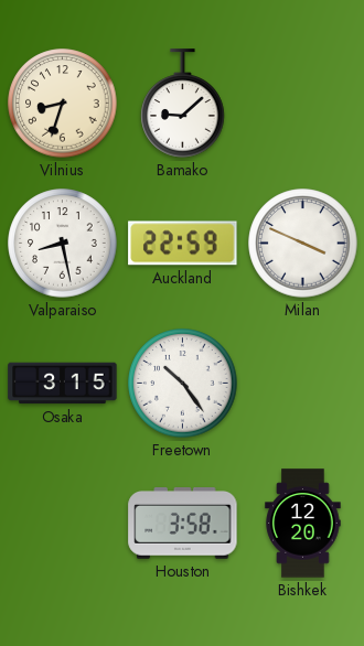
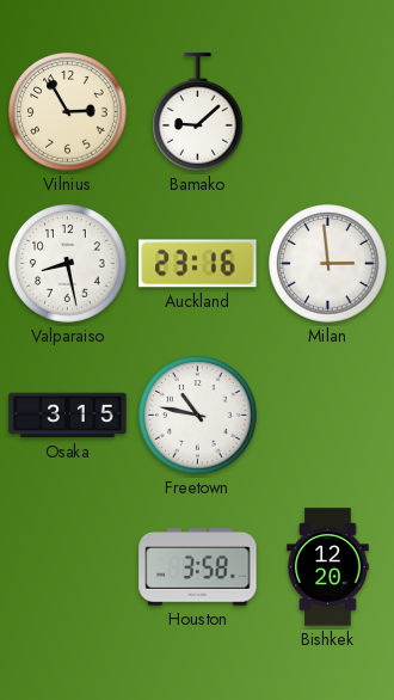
Vilnius: 8:33 -> 2:55 (68, 112)
Auckland: 22:59 -> 23:16 (198, 264)
Milan: 3:49 -> 2:59 (328, 264)
Freetown: 10:24 -> 10:47 (198, 416)
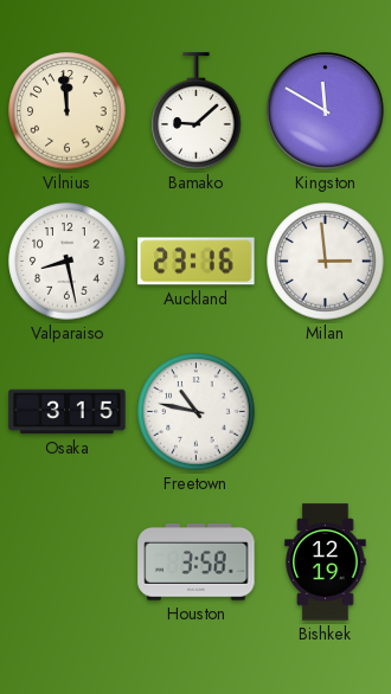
Vilnius: 2:55 -> 11:59 (68, 111)
Kingston: none -> 11:50 (325, 110)
Bishkek: 12:20 -> 12:19 (326, 563)
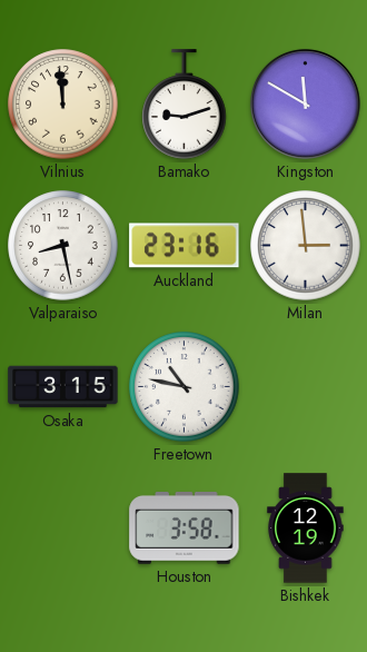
Bamako: 9:08 -> 9:12 (185, 105)
